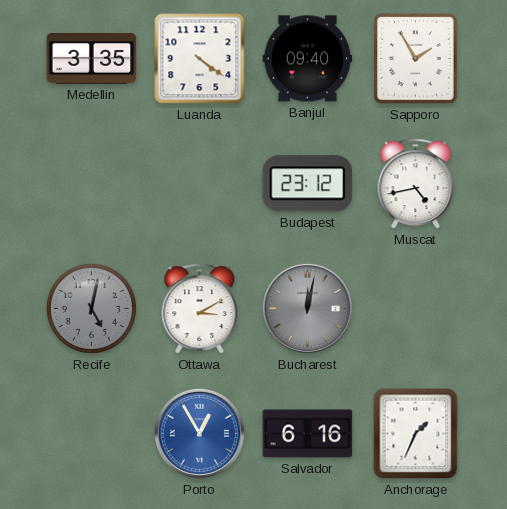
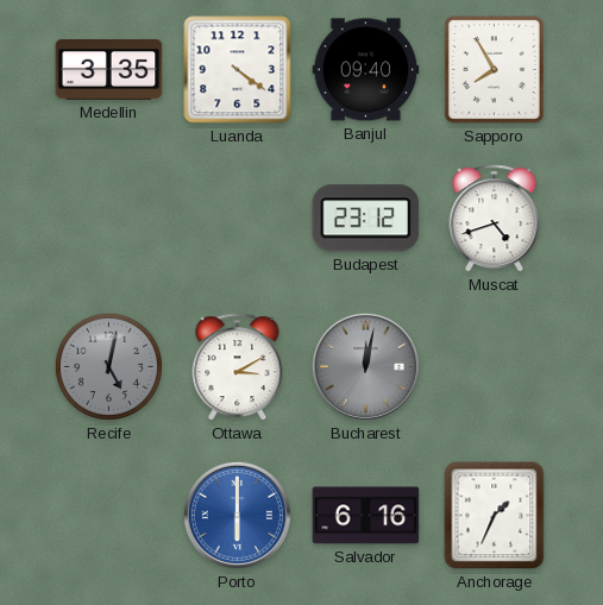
Sapporo: 1:55 -> 7:55 (495, 70)
Muscat: 4:43 -> 4:42 (495, 219)
Porto: 12:55 -> 6:00 (237, 515)
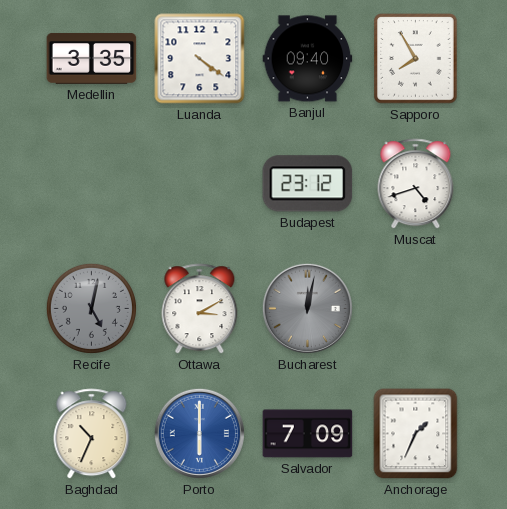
Baghdad: none -> 10:34 (92, 434)
Salvador: 6:16 -> 7:09 (308, 434)
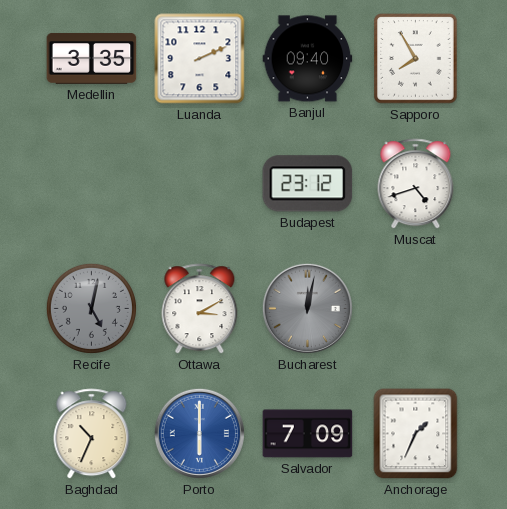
Luanda: 4:21 -> 2:11 (200, 59)
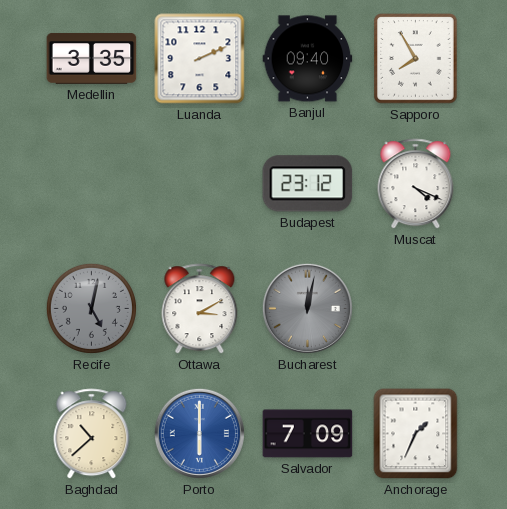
Muscat: 4:42 -> 4:19 (416, 184)
Baghdad: 10:34 -> 10:38 (92, 434)
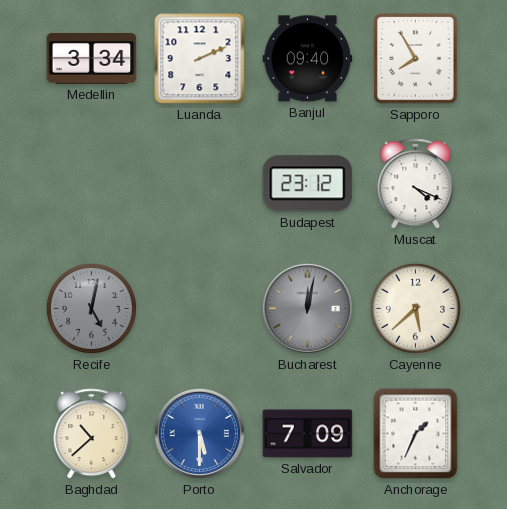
Medellin: 3:35 -> 3:34 (92, 59)
Ottawa: 3:10 -> none (200, 309)
Cayenne: none -> 5:38 (415, 308)
Porto: 6:00 -> 5:30 (199, 433)
